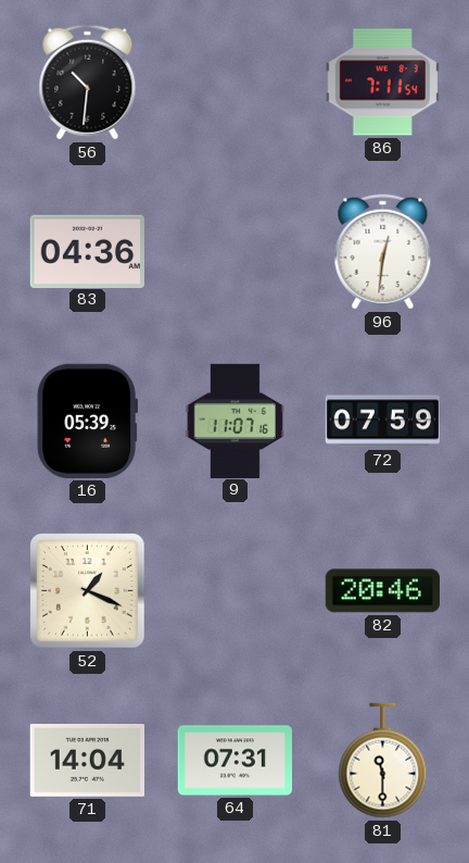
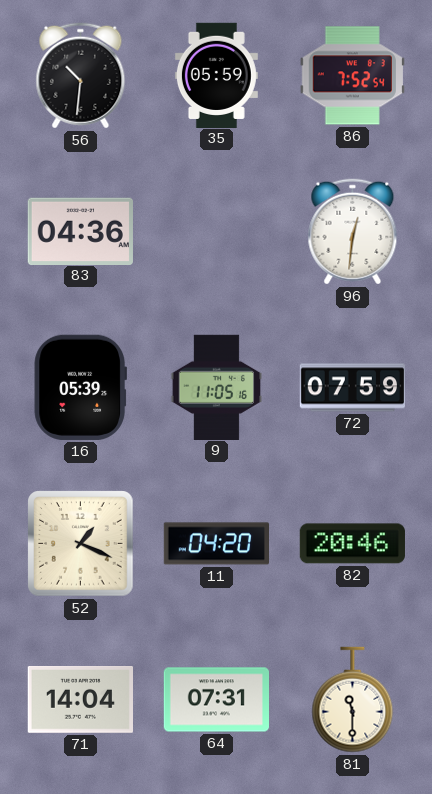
35: none -> 05:59 (216, 75)
86: 7:11 -> 7:52 (352, 76)
9: 11:07 -> 11:05 (217, 387)
11: none -> 04:20 (216, 544)
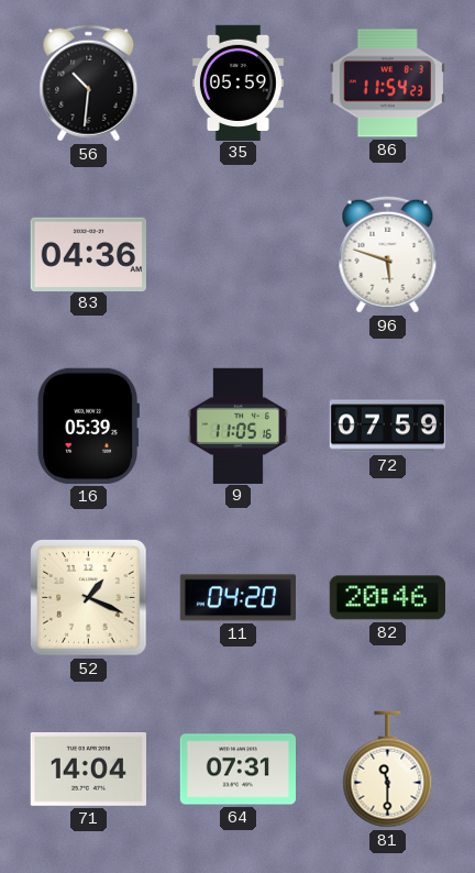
86: 7:52 -> 11:54 (387, 84)
96: 12:31 -> 5:48 (388, 255)
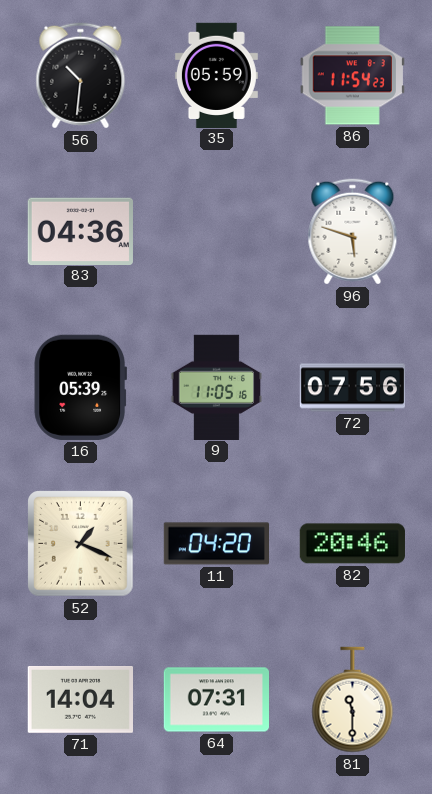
72: 07:59 -> 07:56 (352, 388)
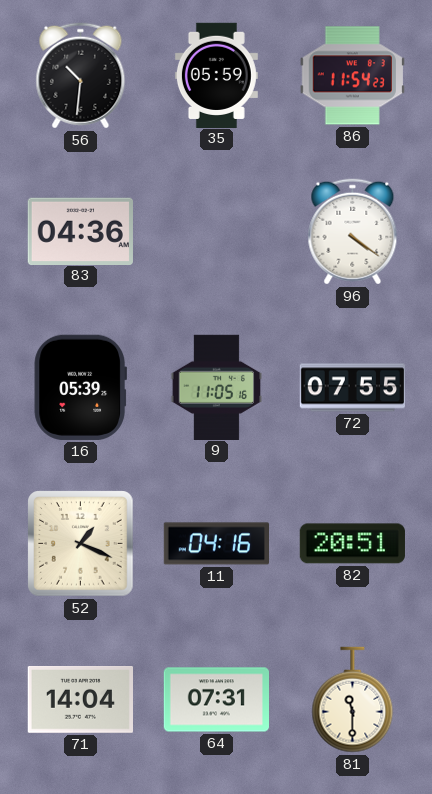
96: 5:48 -> 4:21 (353, 232)
72: 07:56 -> 07:55 (352, 388)
11: 04:20 -> 04:16 (216, 544)
82: 20:46 -> 20:51 (352, 544)
